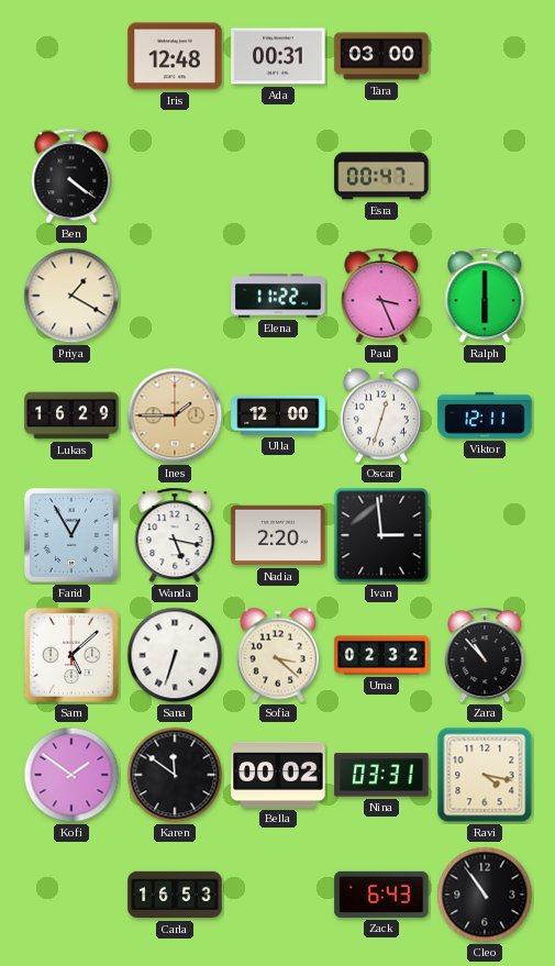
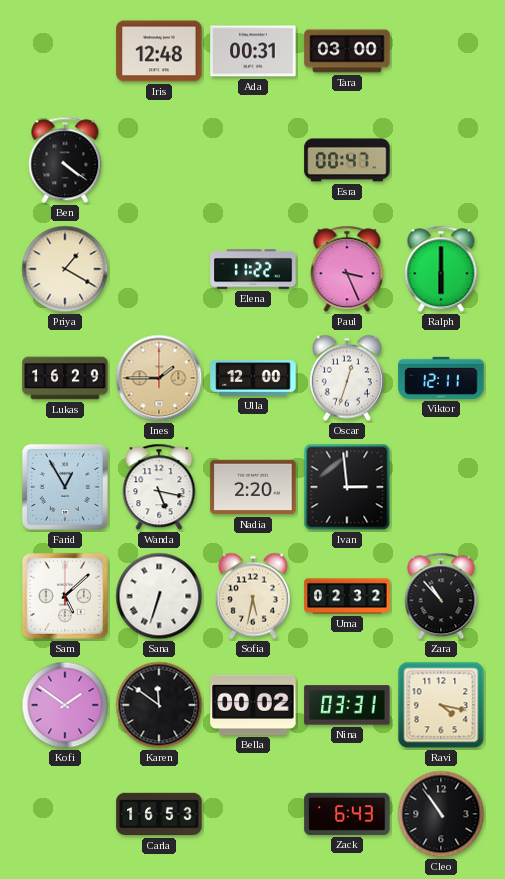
Sofia: 3:22 -> 5:32 (253, 596)
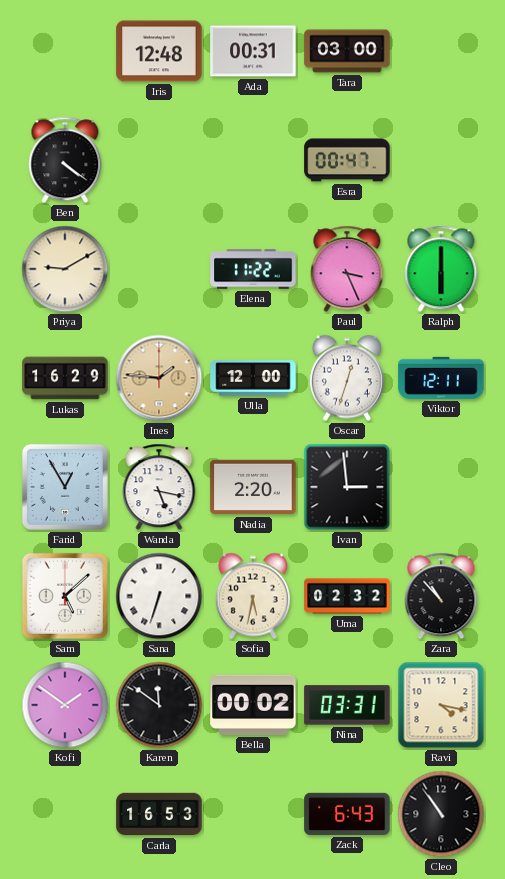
Priya: 1:20 -> 9:10 (65, 269)
Ines: 1:45 -> 1:46 (159, 378)
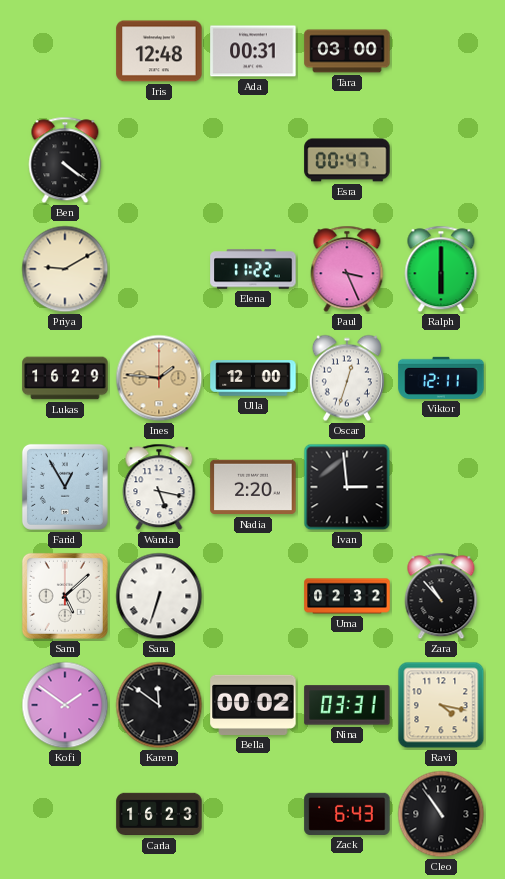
Sofia: 5:32 -> none (253, 596)
Carla: 16:53 -> 16:23 (159, 814)
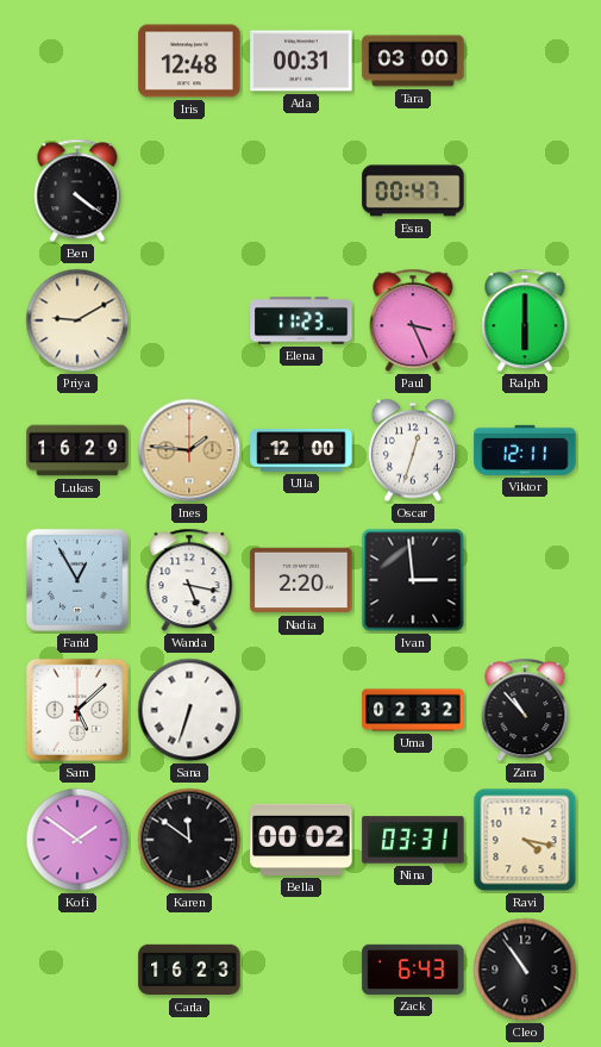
Elena: 11:22 -> 11:23 (301, 320)
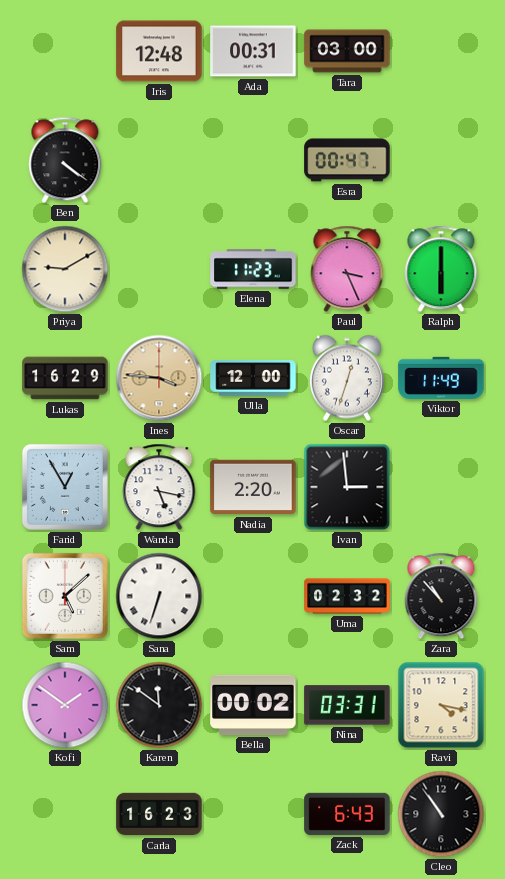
Ines: 1:46 -> 3:46 (159, 378)
Viktor: 12:11 -> 11:49 (441, 378)
